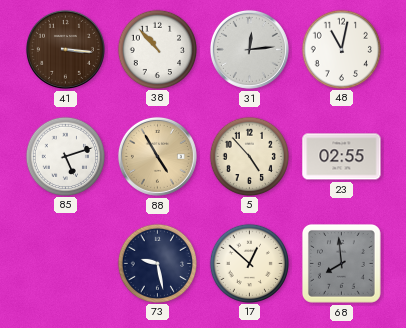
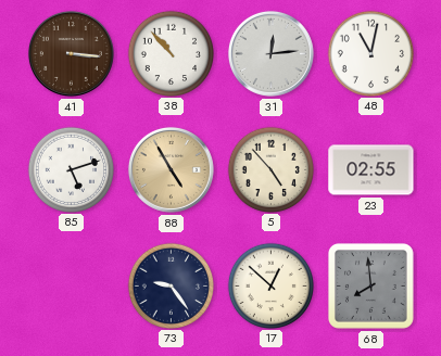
73: 9:28 -> 9:24 (171, 285)
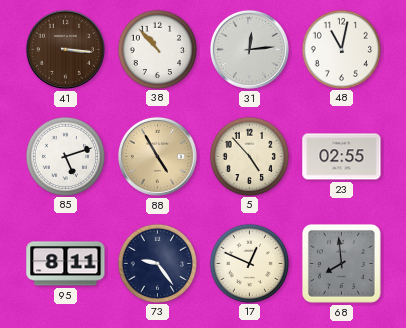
95: none -> 8:11 (66, 264)
17: 12:52 -> 12:49 (249, 263)
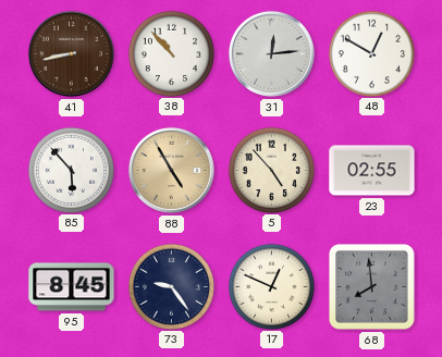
41: 3:16 -> 8:43 (71, 53)
48: 11:02 -> 12:50 (371, 53)
85: 5:12 -> 5:53 (71, 170)
95: 8:11 -> 8:45 (72, 287)
